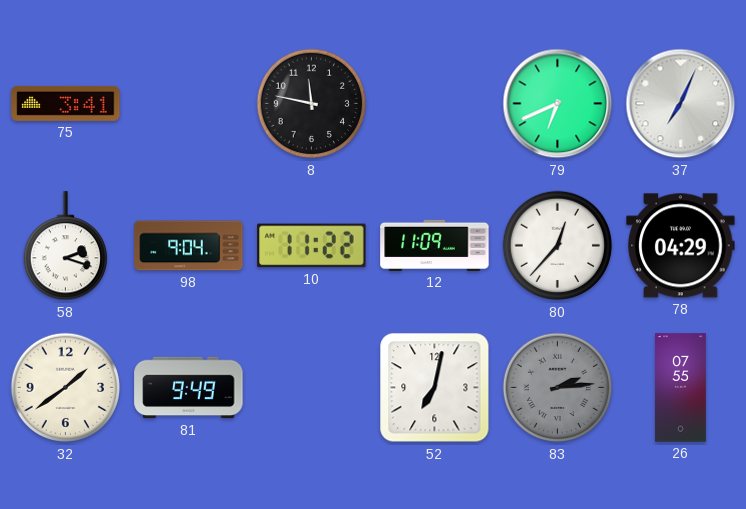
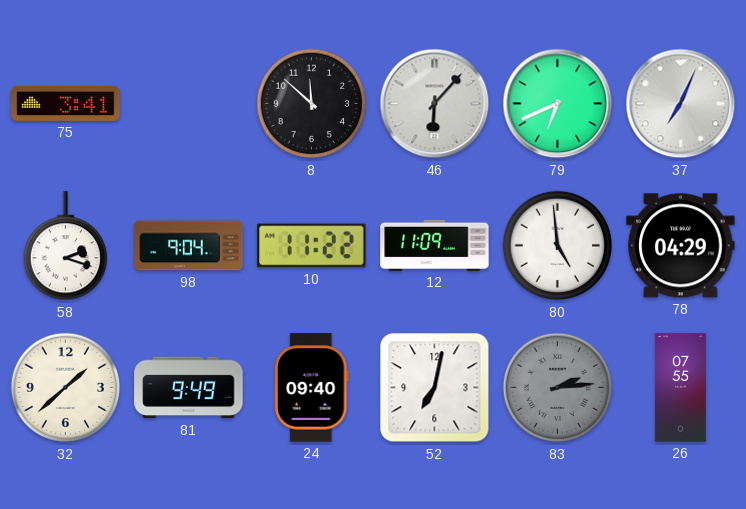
8: 11:47 -> 11:52 (312, 104)
46: none -> 6:07 (435, 104)
80: 12:37 -> 4:59 (558, 246)
32: 1:39 -> 1:38 (66, 388)
24: none -> 09:40 (312, 388)
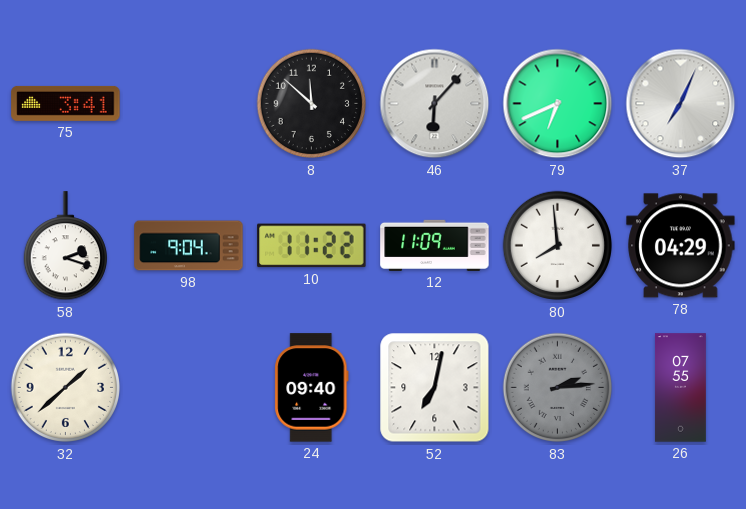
80: 4:59 -> 7:59 (558, 246)
81: 9:49 -> none (189, 388)
